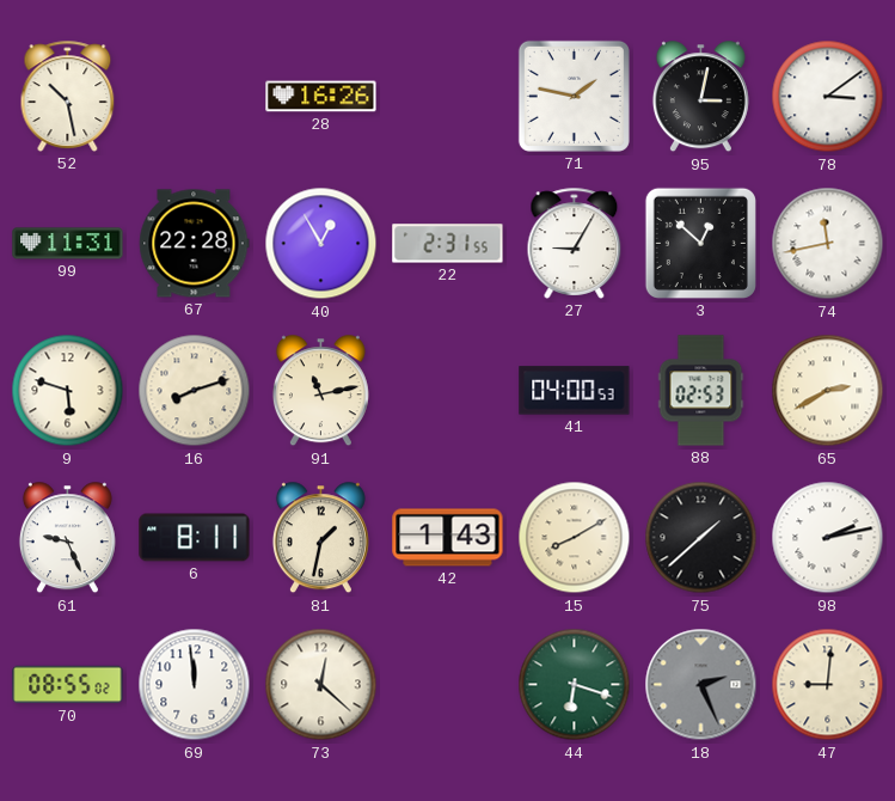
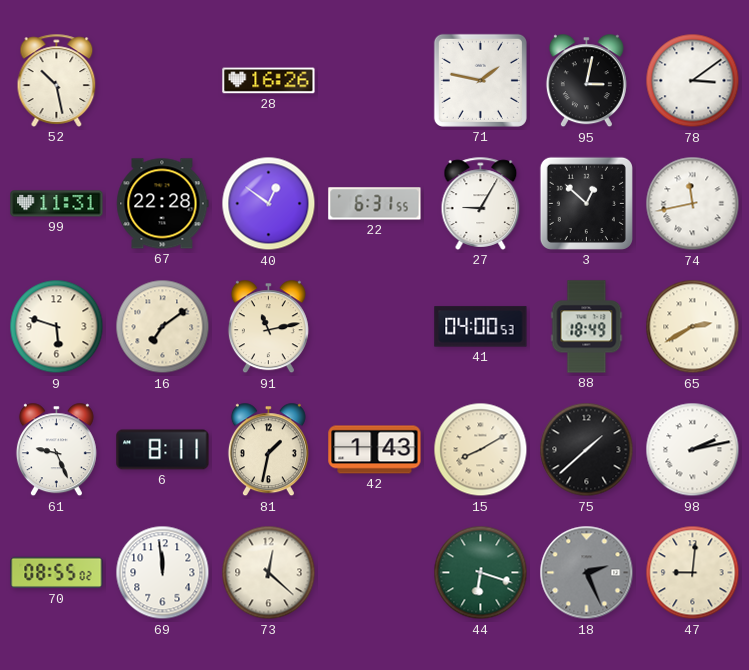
40: 12:55 -> 12:51 (269, 204)
22: 2:31 -> 6:31 (375, 204)
16: 8:12 -> 7:09 (163, 327)
88: 02:53 -> 18:49 (587, 327)
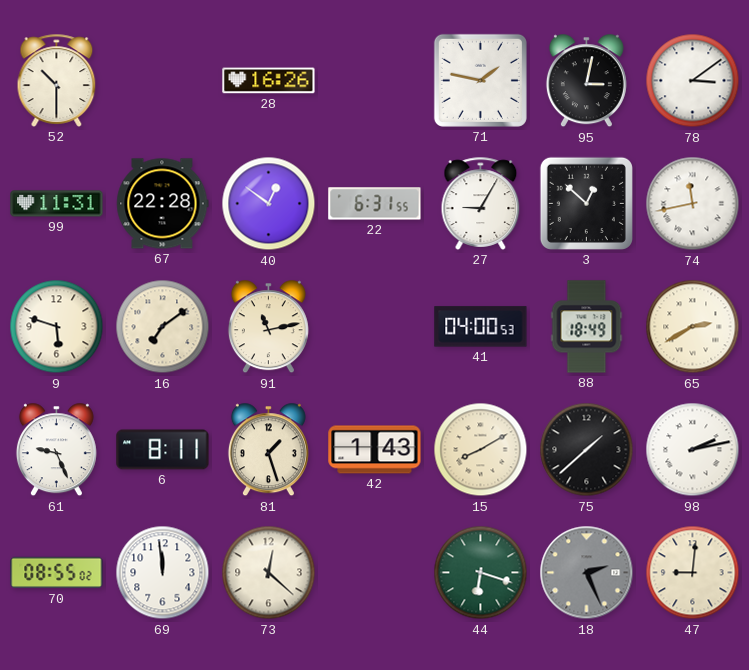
52: 10:28 -> 10:30 (57, 80)
81: 1:32 -> 1:27 (268, 450)
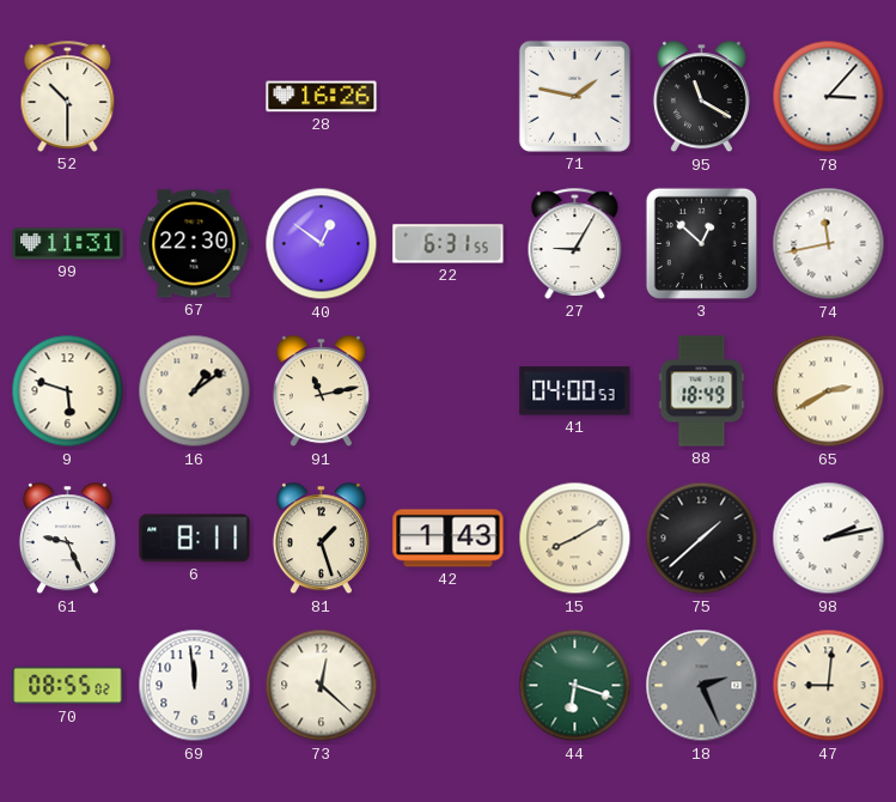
95: 3:02 -> 11:20 (701, 97)
78: 3:09 -> 3:07 (829, 97)
67: 22:28 -> 22:30 (195, 244)
16: 7:09 -> 1:09 (195, 391)
